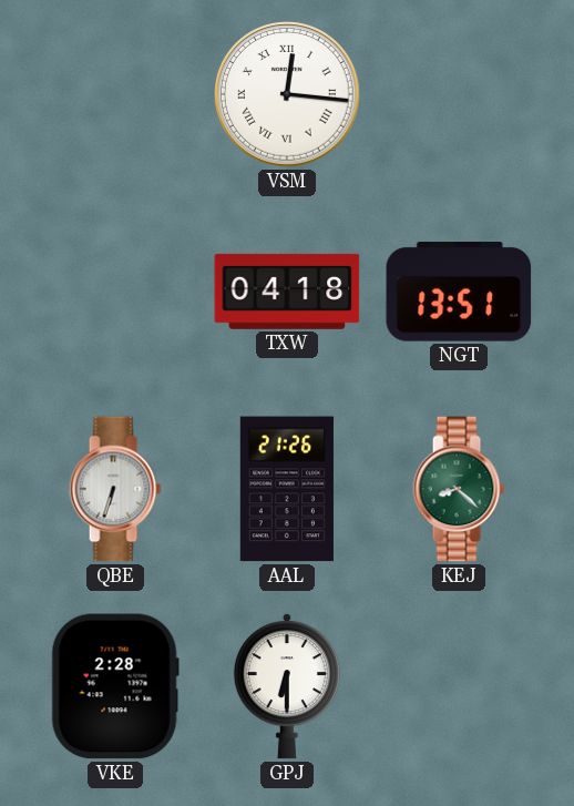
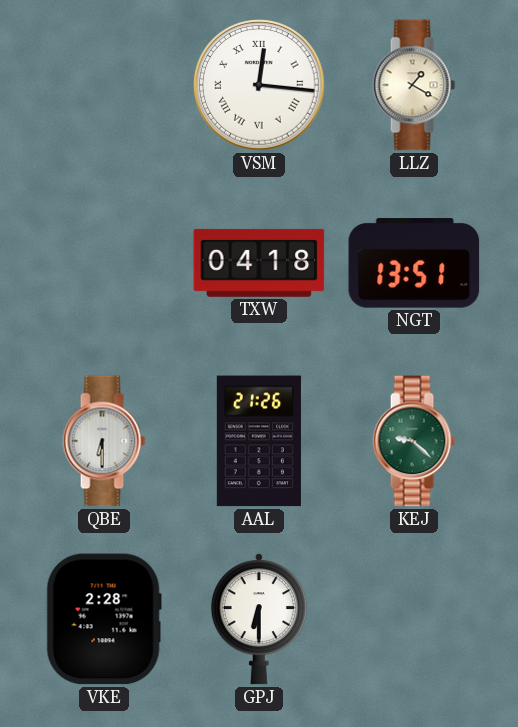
LLZ: none -> 1:20 (414, 85)
QBE: 6:33 -> 6:30 (104, 441)
KEJ: 8:22 -> 9:22 (414, 441)
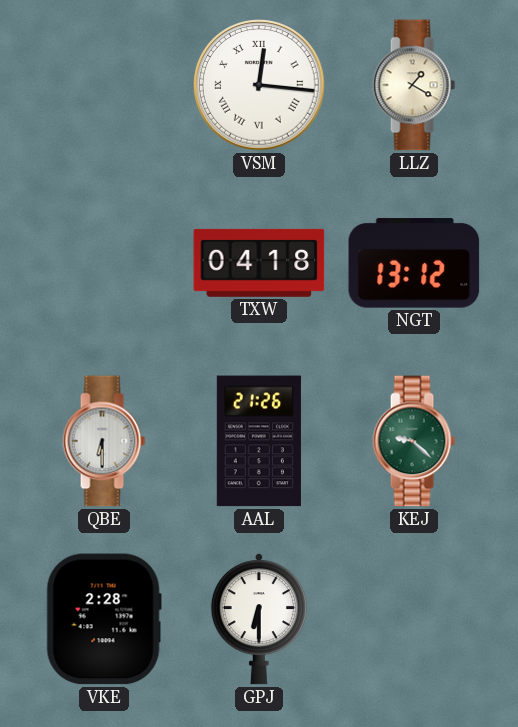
NGT: 13:51 -> 13:12 (414, 263)
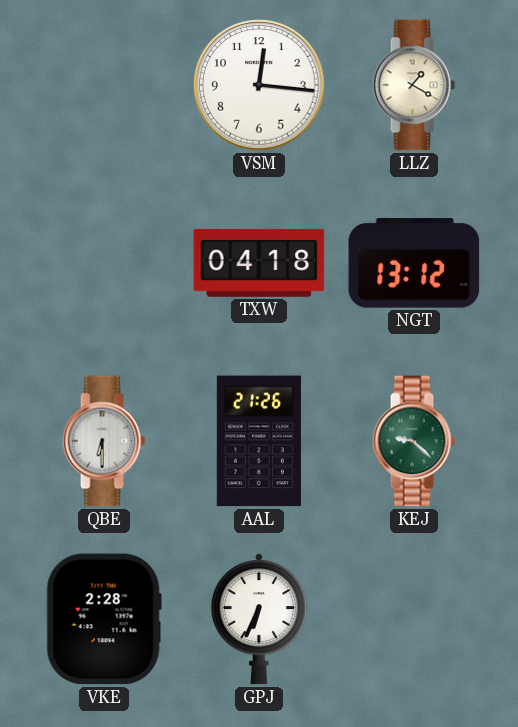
VSM numerals: Roman -> Arabic (259, 85)
GPJ: 6:30 -> 6:34 (259, 619)
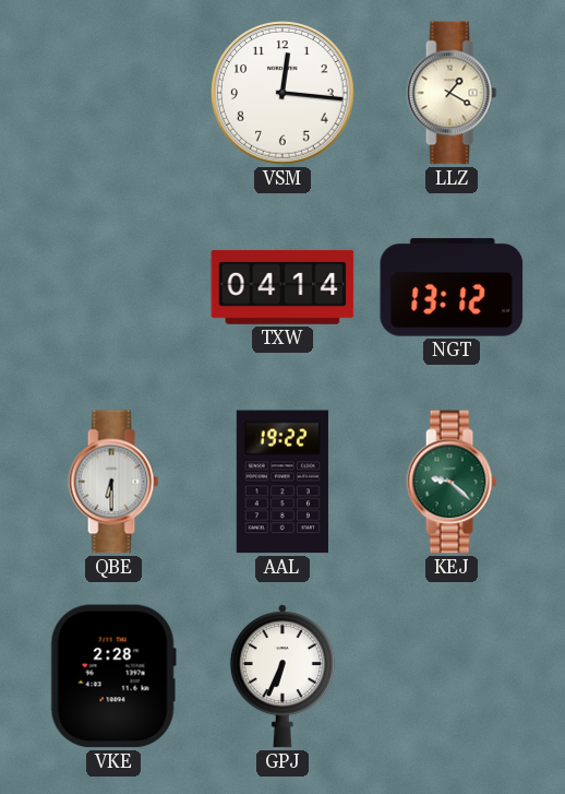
TXW: 04:18 -> 04:14 (282, 287)
AAL: 21:26 -> 19:22 (282, 482)
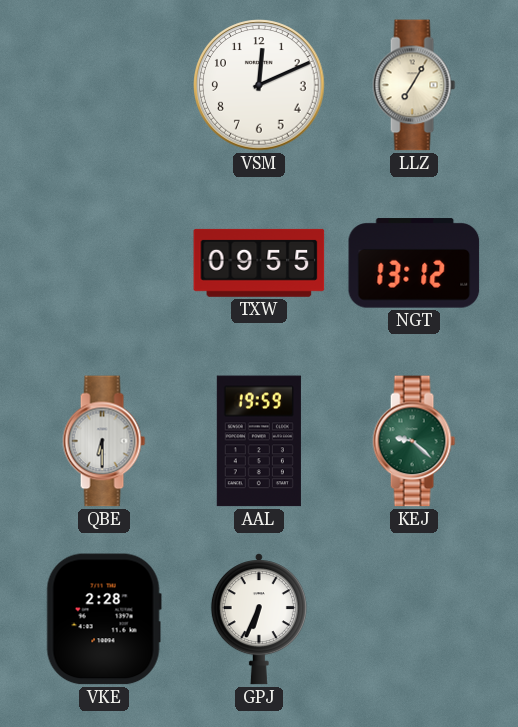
VSM: 12:16 -> 12:11 (259, 85)
LLZ: 1:20 -> 7:05 (414, 85)
TXW: 04:14 -> 09:55 (259, 263)
AAL: 19:22 -> 19:59 (259, 441)
